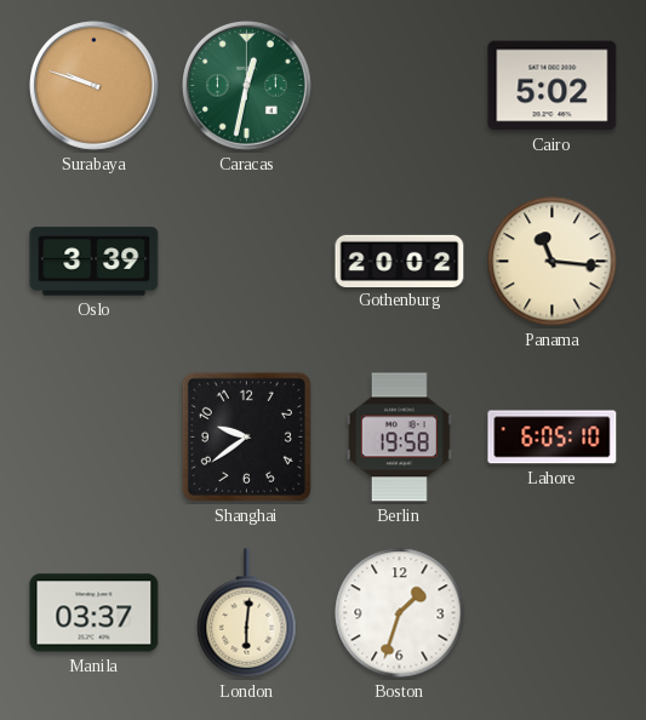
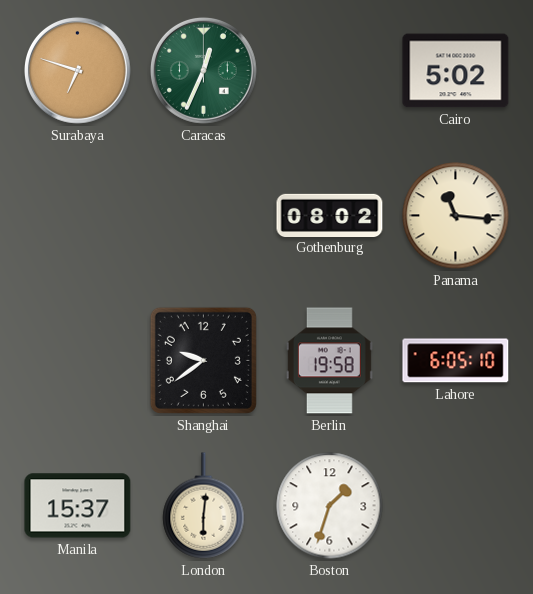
Surabaya: 9:48 -> 6:48 (77, 70)
Caracas: 12:32 -> 12:34 (203, 70)
Oslo: 3:39 -> none (95, 262)
Gothenburg: 20:02 -> 08:02 (330, 215)
Manila: 03:37 -> 15:37 (78, 506)
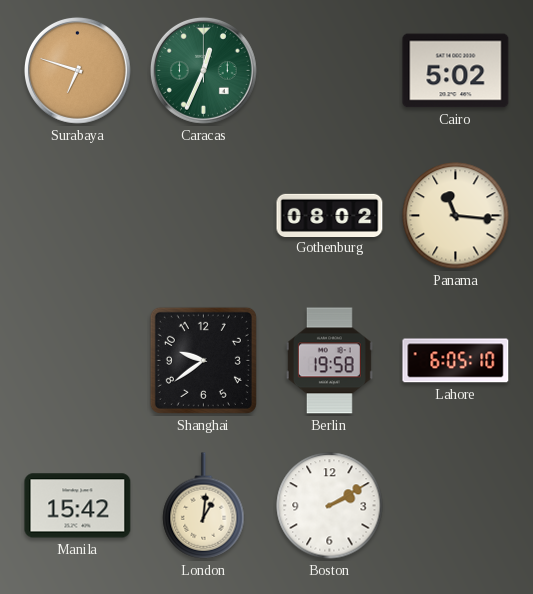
Manila: 15:37 -> 15:42 (78, 506)
London: 6:01 -> 1:01 (204, 506)
Boston: 1:33 -> 2:10 (330, 506)
